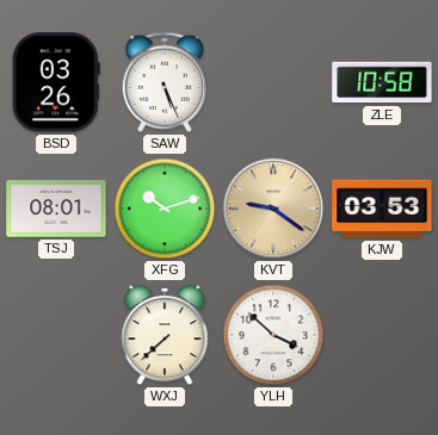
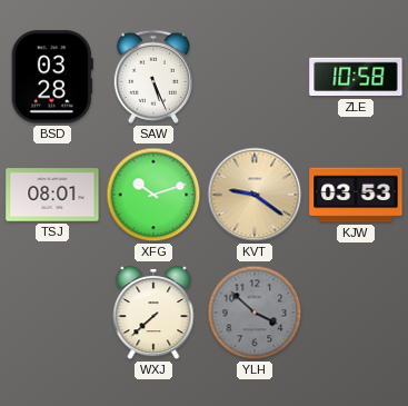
BSD: 03:26 -> 03:28 (52, 77)
YLH dial: white -> grey (255, 313)
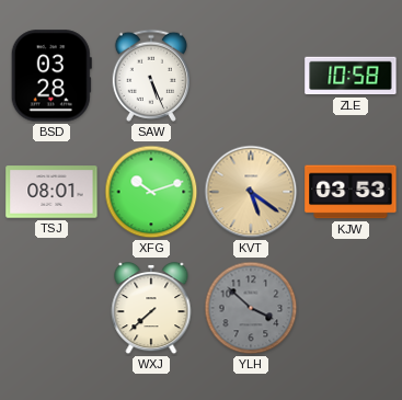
KVT: 9:21 -> 5:21 (251, 192)
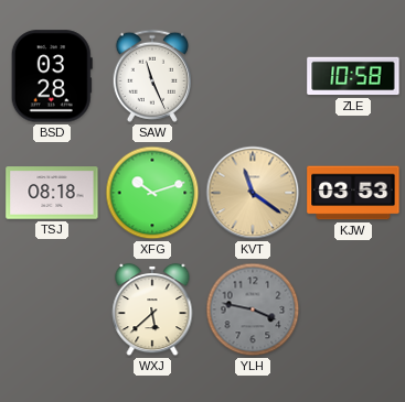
SAW: 5:26 -> 11:26 (151, 76)
TSJ: 08:01 -> 08:18 (52, 193)
KVT: 5:21 -> 11:21 (253, 193)
WXJ: 7:38 -> 5:38 (152, 309)
YLH: 3:52 -> 3:47 (253, 309)
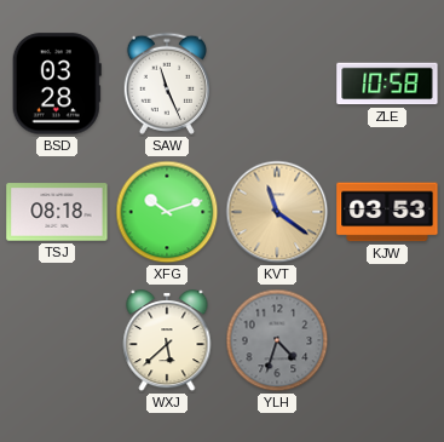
YLH: 3:47 -> 4:33 (277, 340)
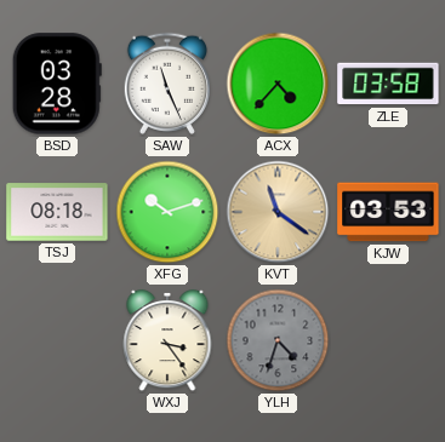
ACX: none -> 4:37 (278, 84)
ZLE: 10:58 -> 03:58 (388, 84)
WXJ: 5:38 -> 3:24 (167, 340)
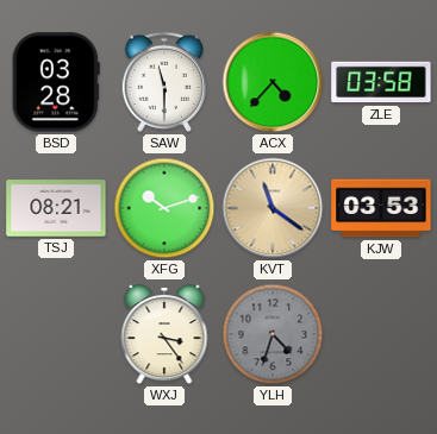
SAW: 11:26 -> 11:30 (163, 82)
TSJ: 08:18 -> 08:21 (56, 208)
